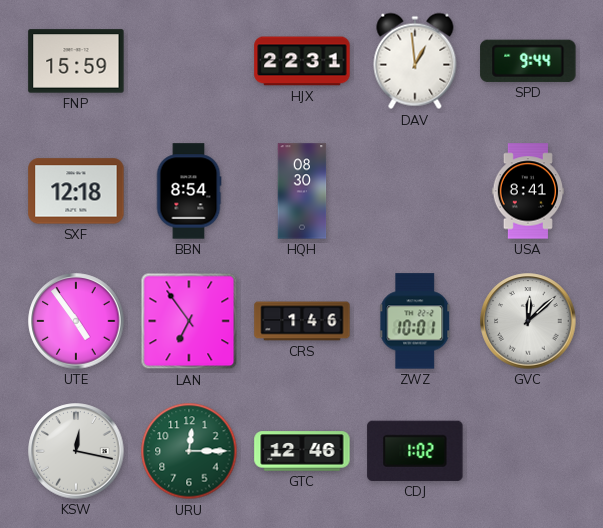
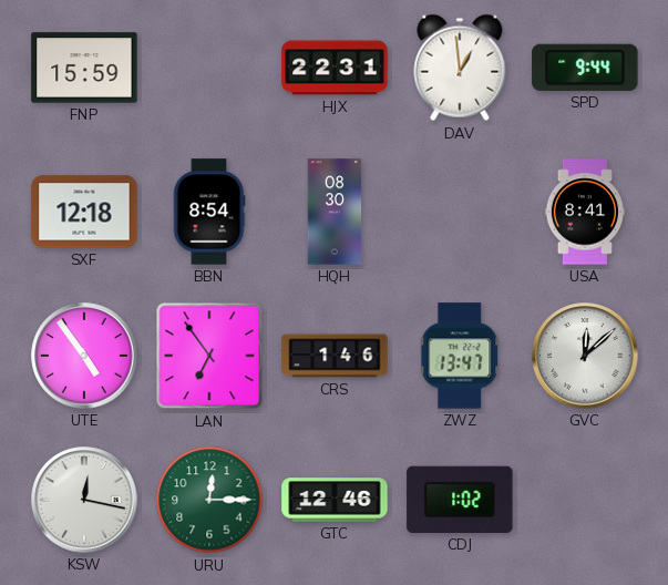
ZWZ: 10:01 -> 13:47 (461, 356)
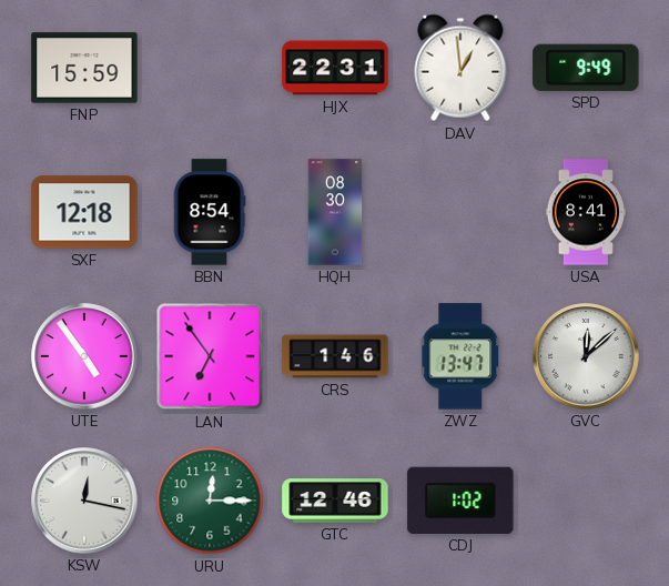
SPD: 9:44 -> 9:49 (586, 68)
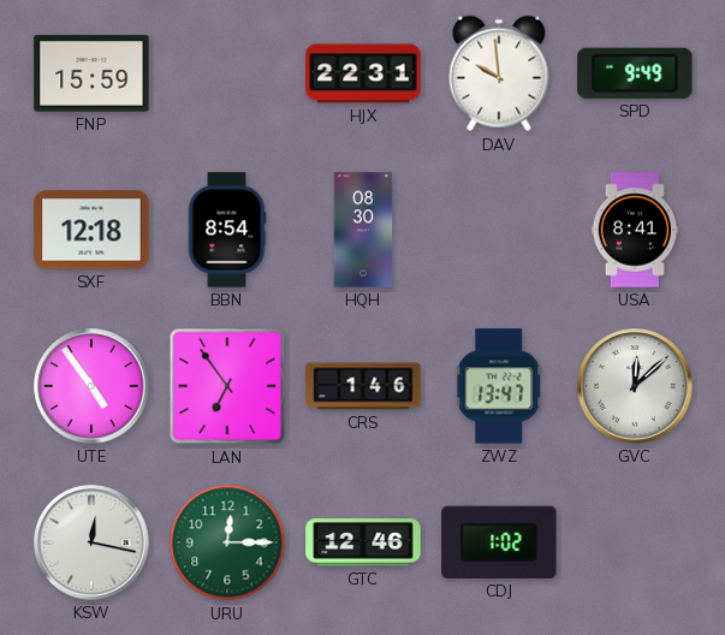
DAV: 12:59 -> 9:59 (499, 73)
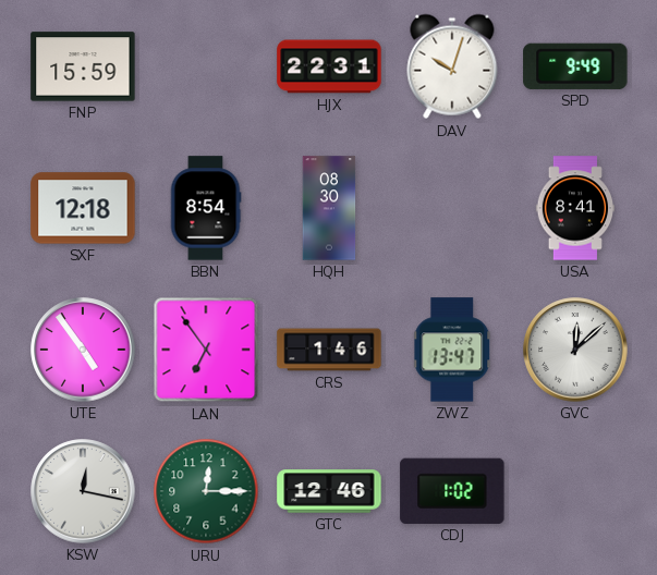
DAV: 9:59 -> 10:03 (452, 66)
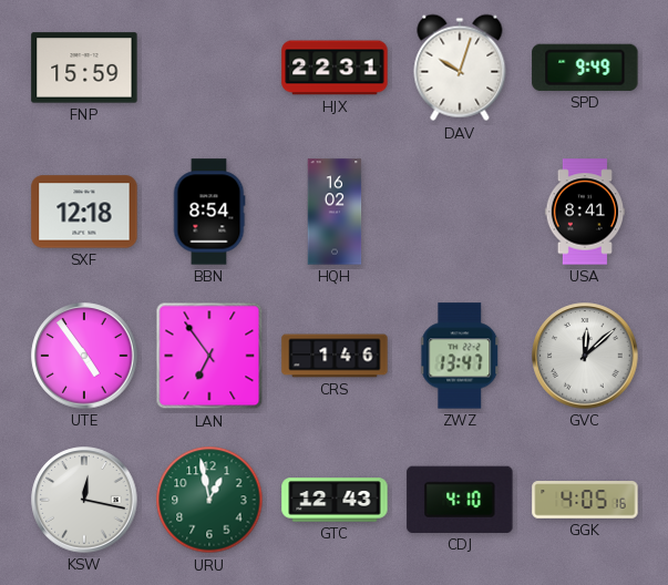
HQH: 08:30 -> 16:02 (335, 212)
URU: 12:15 -> 12:58 (209, 500)
GTC: 12:46 -> 12:43 (335, 500)
CDJ: 1:02 -> 4:10 (460, 500)
GGK: none -> 4:05 (585, 500)
